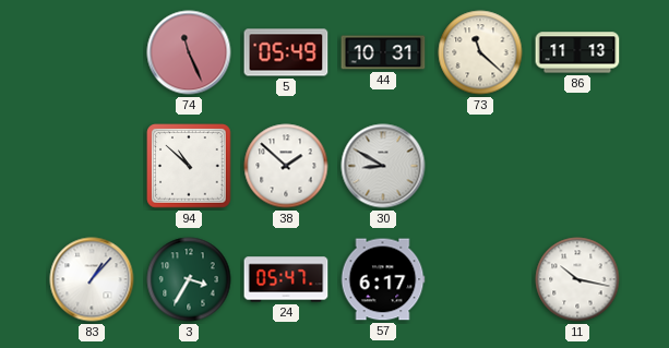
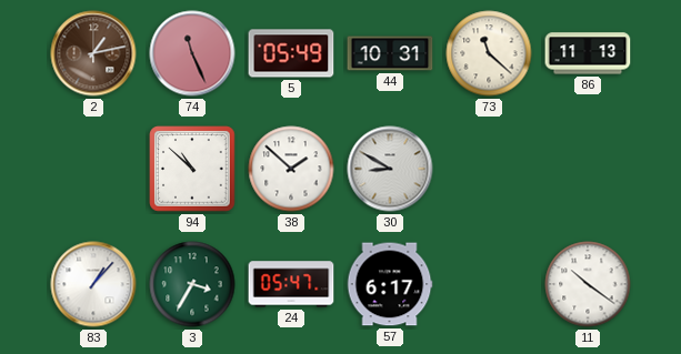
2: none -> 1:13 (93, 53)
11: 10:17 -> 10:21 (588, 284)
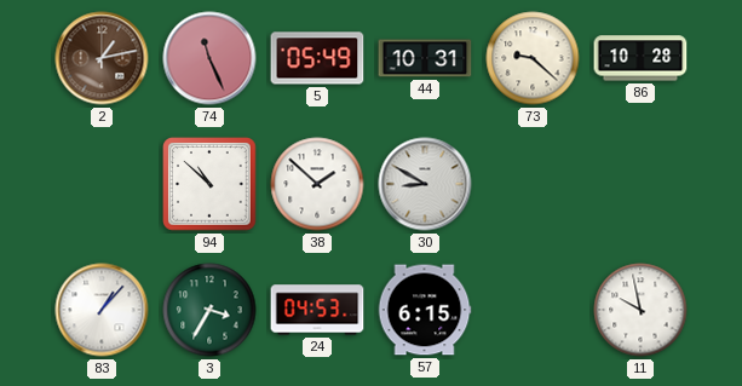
73: 11:22 -> 9:22 (533, 58)
86: 11:13 -> 10:28 (640, 58)
24: 05:47 -> 04:53 (317, 310)
57: 6:17 -> 6:15 (425, 310)
11: 10:21 -> 9:58 (640, 310)
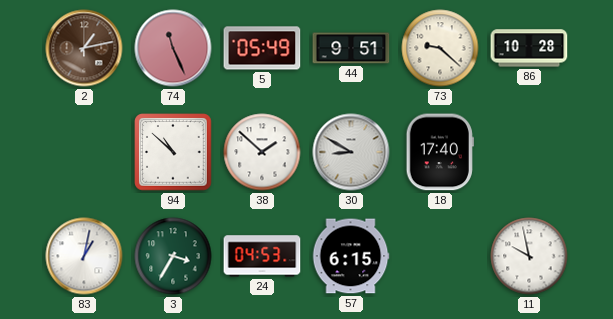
44: 10:31 -> 9:51 (351, 48)
18: none -> 17:40 (440, 152)
83: 1:07 -> 1:02 (84, 256)
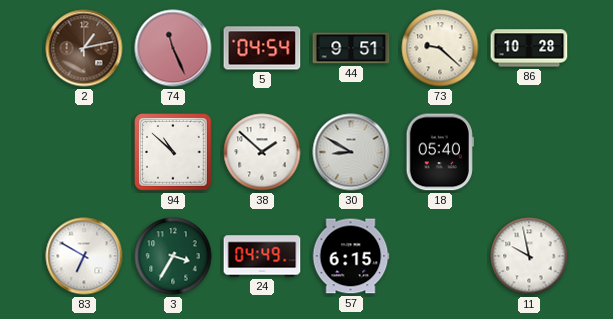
5: 05:49 -> 04:54 (262, 48)
18: 17:40 -> 05:40 (440, 152)
83: 1:02 -> 6:50 (84, 256)
24: 04:53 -> 04:49 (262, 256)
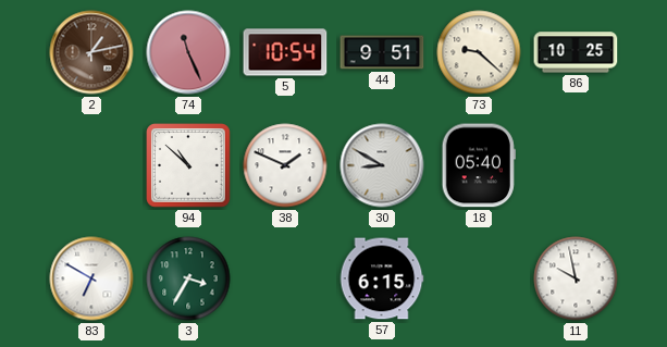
5: 04:54 -> 10:54 (285, 52)
86: 10:28 -> 10:25 (576, 52)
38: 1:52 -> 1:49 (285, 165)
24: 04:49 -> none (262, 256)
